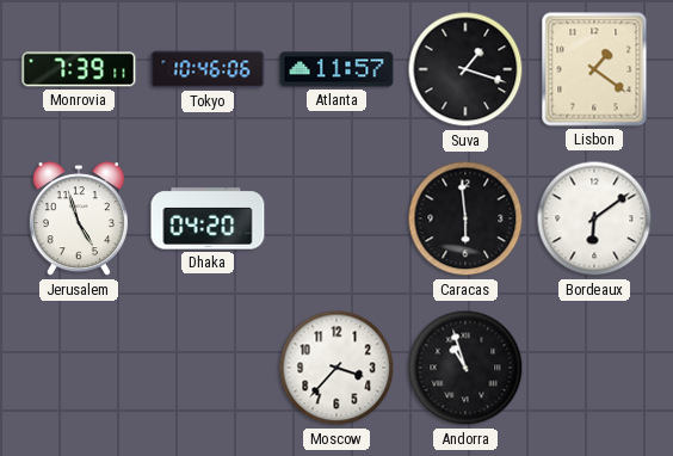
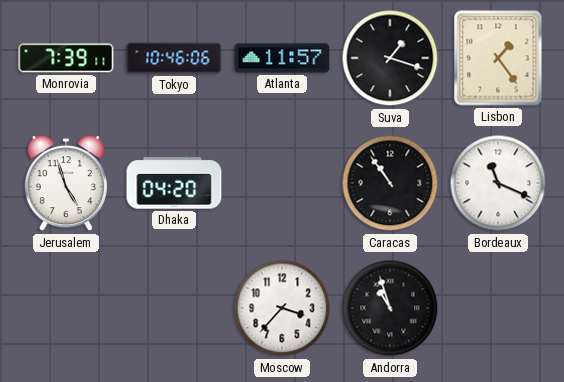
Lisbon: 1:21 -> 1:24 (498, 58)
Caracas: 5:59 -> 10:54 (390, 183)
Bordeaux: 6:09 -> 11:19 (498, 183)
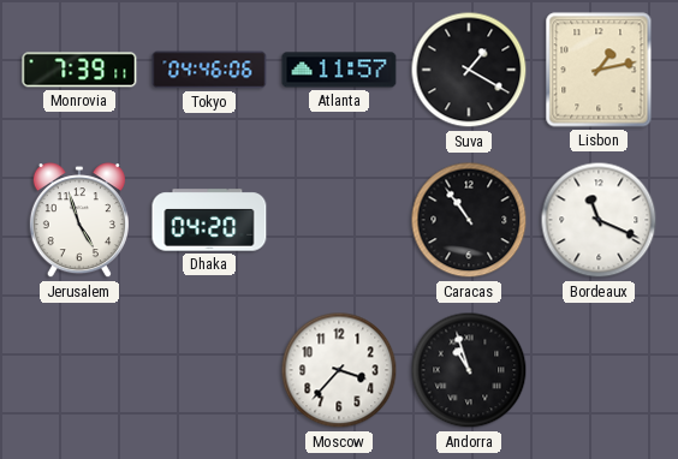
Tokyo: 10:46 -> 04:46 (209, 70)
Suva: 1:18 -> 1:20 (469, 70)
Lisbon: 1:24 -> 1:13 (599, 70)
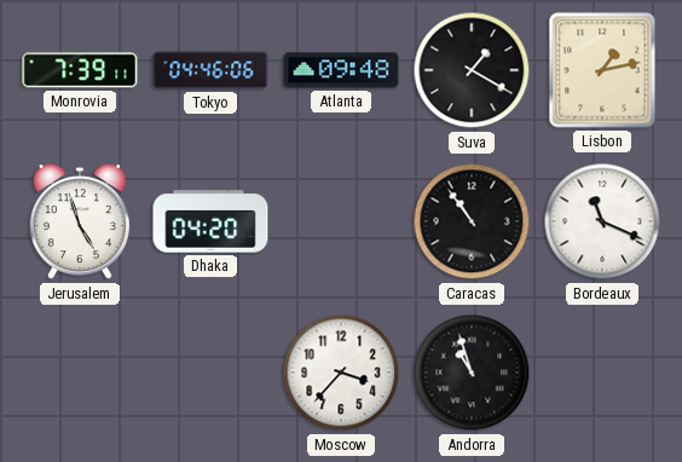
Atlanta: 11:57 -> 09:48 (341, 70)
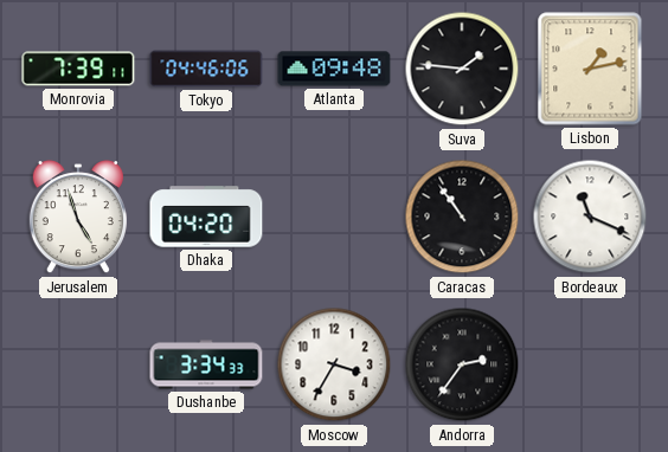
Suva: 1:20 -> 1:46 (462, 69)
Dushanbe: none -> 3:34 (206, 364)
Moscow: 3:37 -> 3:35 (334, 364)
Andorra: 10:57 -> 2:36 (462, 364)
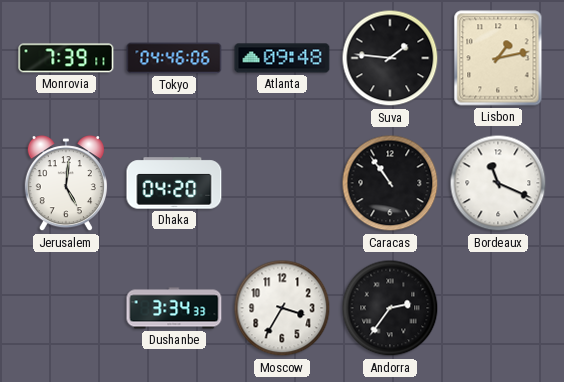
Jerusalem: 4:57 -> 5:01 (66, 184)
